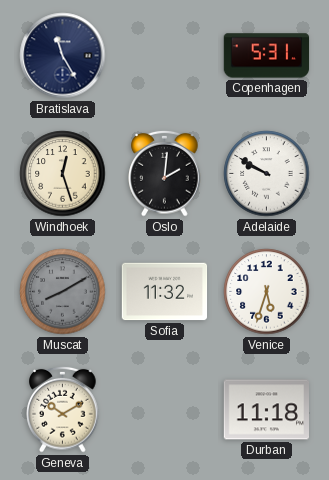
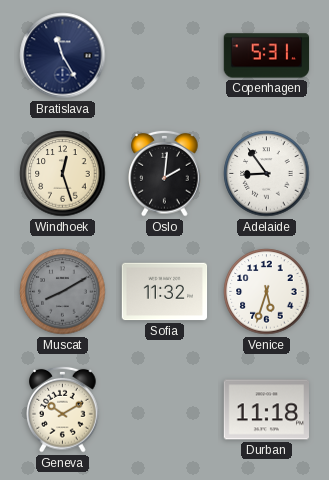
Adelaide: 9:50 -> 8:54 (267, 174)
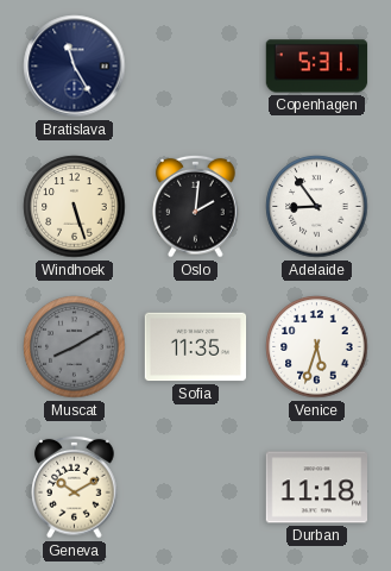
Windhoek: 12:27 -> 5:27 (75, 207)
Sofia: 11:32 -> 11:35 (196, 347)
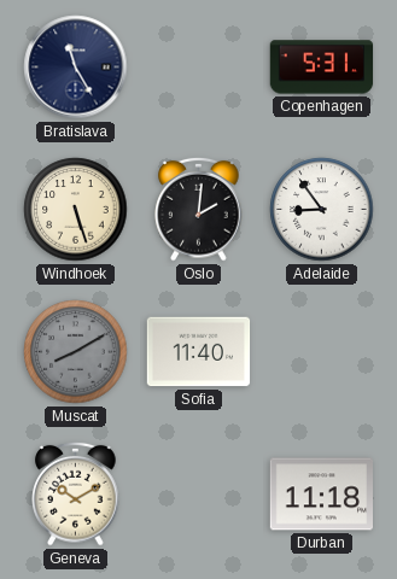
Sofia: 11:35 -> 11:40 (199, 352)
Venice: 5:33 -> none (317, 347)
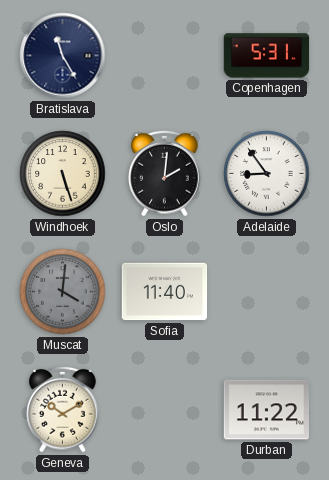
Muscat: 8:10 -> 4:01 (63, 292)
Durban: 11:18 -> 11:22 (266, 410)
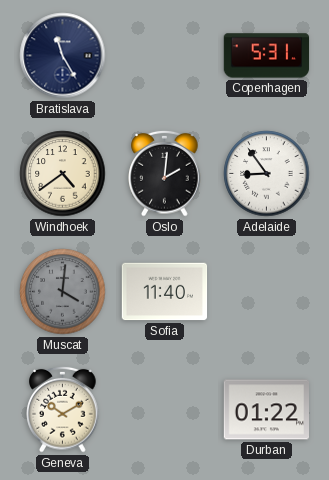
Windhoek: 5:27 -> 4:39 (63, 174)
Durban: 11:22 -> 01:22 (266, 410)
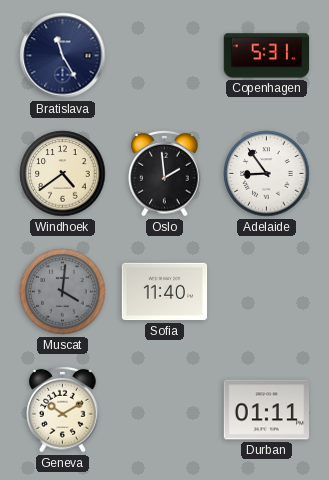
Oslo: 2:01 -> 1:59 (165, 173)
Durban: 01:22 -> 01:11 (266, 410)
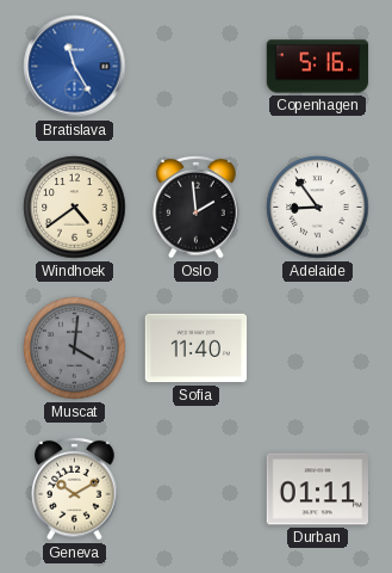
Bratislava dial: navy -> blue (75, 67)
Copenhagen: 5:31 -> 5:16 (318, 67)
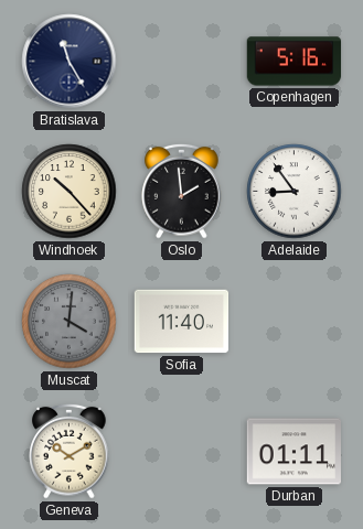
Bratislava dial: blue -> navy (70, 62)
Windhoek: 4:39 -> 10:23 (70, 192)
